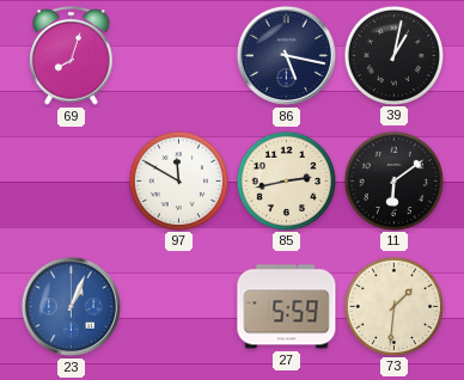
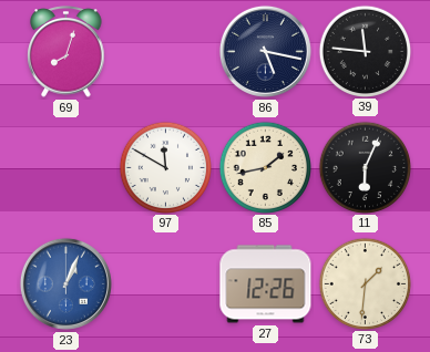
39: 1:02 -> 11:46 (365, 51)
85: 2:43 -> 1:43 (265, 167)
11: 6:09 -> 6:04 (365, 167)
27: 5:59 -> 12:26 (266, 284)
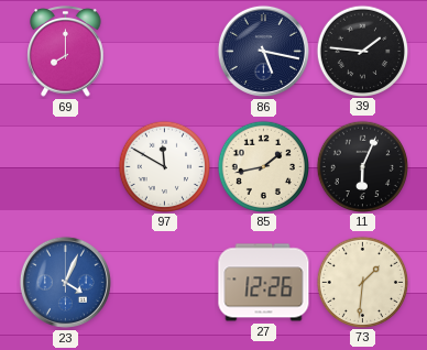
69: 8:03 -> 8:00 (66, 52)
39: 11:46 -> 1:46 (362, 51)
23: 1:04 -> 4:04 (65, 282)
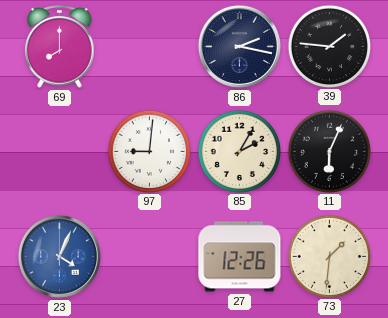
86: 5:17 -> 2:17 (239, 46)
97: 11:50 -> 9:01 (149, 151)
85: 1:43 -> 2:05 (239, 151)
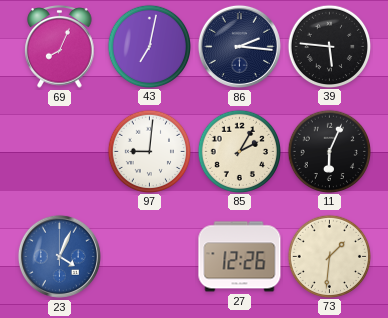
69: 8:00 -> 8:04 (60, 47)
43: none -> 7:02 (149, 46)
86: 2:17 -> 2:16 (239, 46)
39: 1:46 -> 5:46 (329, 46)
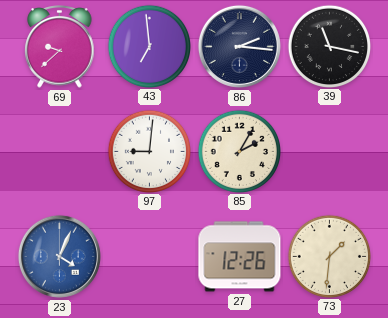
69: 8:04 -> 9:38 (60, 47)
43: 7:02 -> 6:59 (149, 46)
39: 5:46 -> 11:17 (329, 46)
11: 6:04 -> none (329, 151)
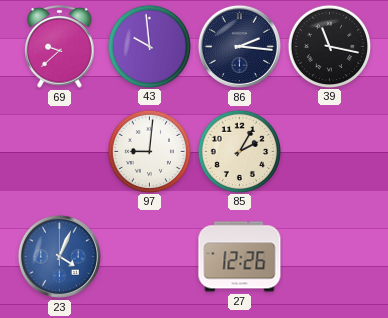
43: 6:59 -> 9:59 (149, 46)
73: 1:31 -> none (329, 256)
